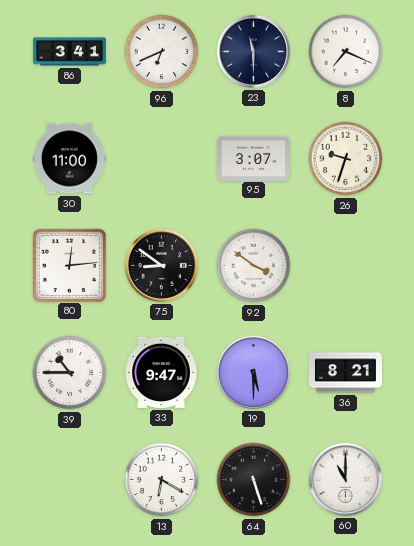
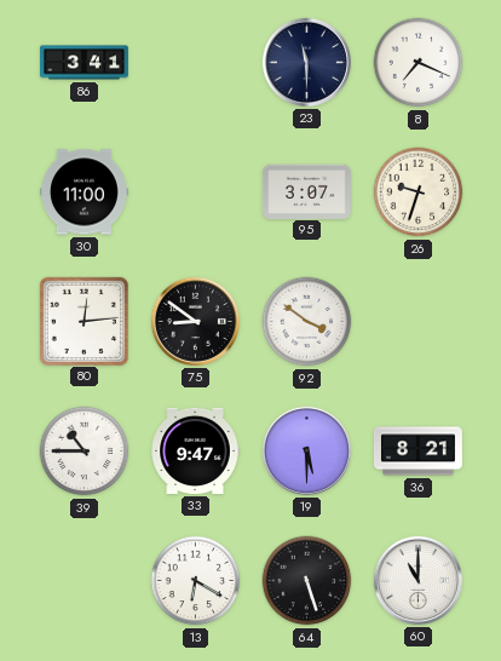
96: 6:41 -> none (162, 52)
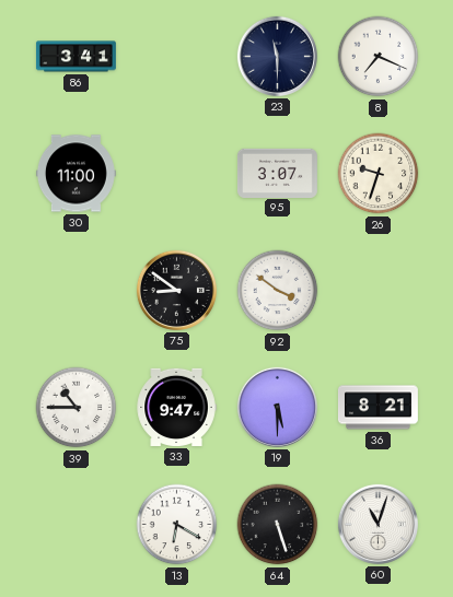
80: 12:14 -> none (83, 321)
60: 11:00 -> 11:03 (377, 524)
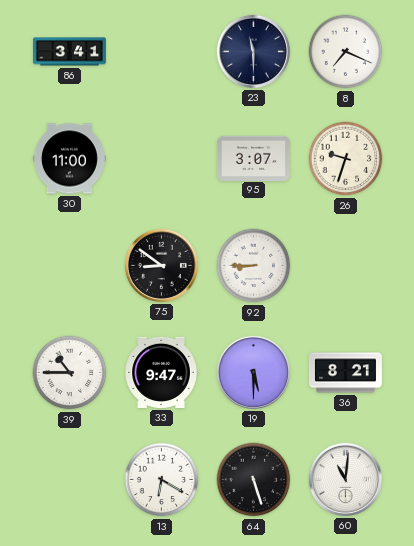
92: 3:51 -> 8:45 (254, 266)
60: 11:03 -> 11:01 (345, 479)
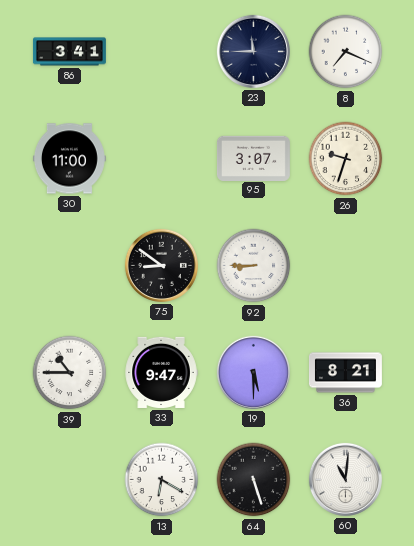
23: 11:30 -> 11:45 (253, 51)
